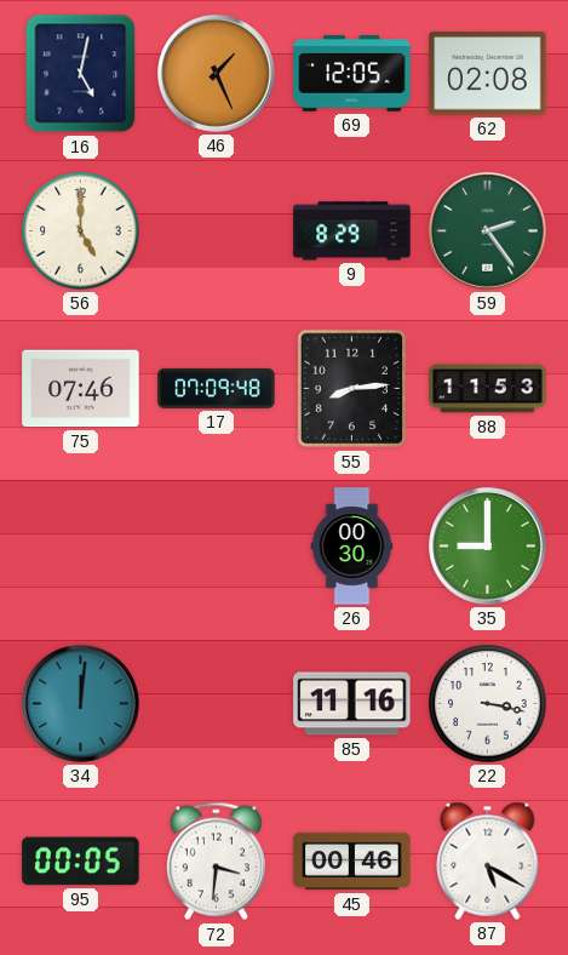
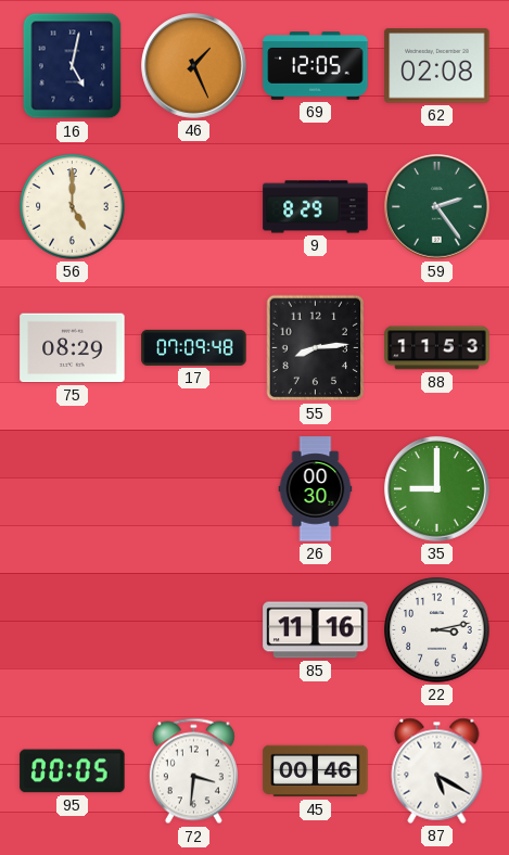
75: 07:46 -> 08:29 (73, 348)
34: 12:01 -> none (81, 704)
22: 3:17 -> 3:13 (437, 630)
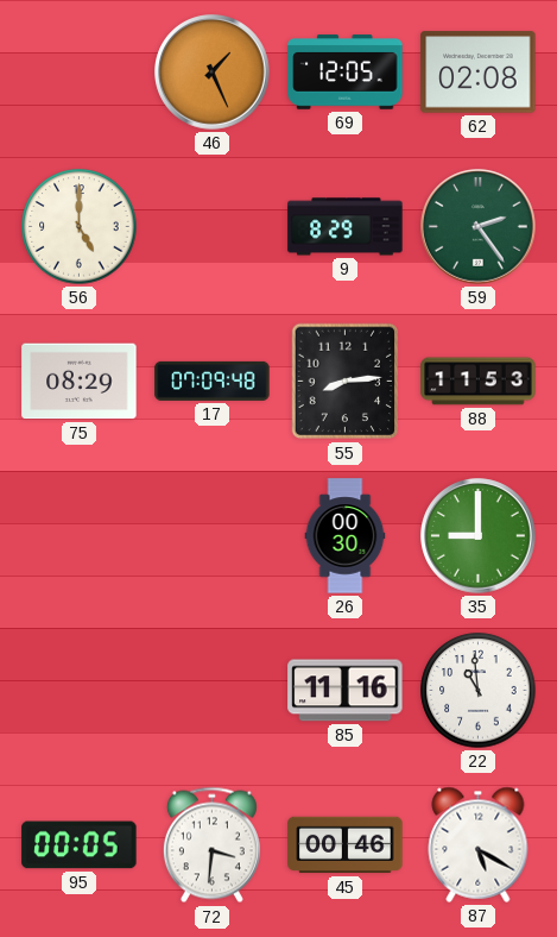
16: 5:02 -> none (73, 66)
22: 3:13 -> 10:59 (479, 691)
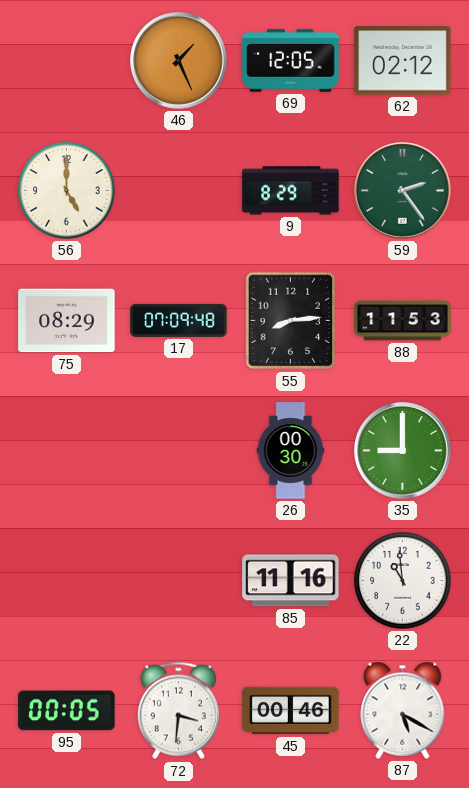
62: 02:08 -> 02:12 (403, 61)
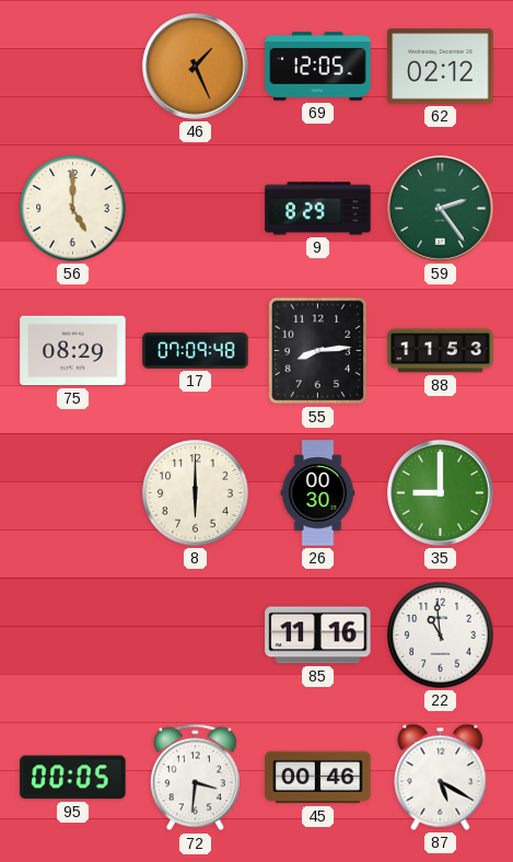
8: none -> 6:00 (196, 493)
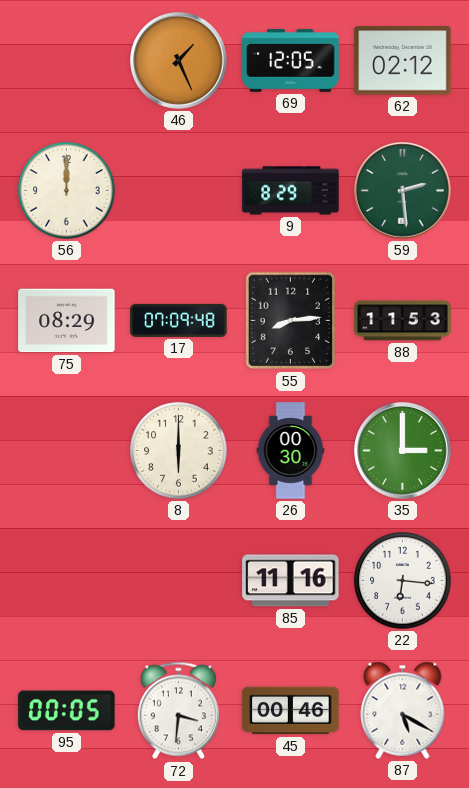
56: 5:00 -> 12:00 (67, 191)
59: 2:24 -> 2:29 (403, 191)
35: 9:00 -> 3:00 (403, 451)
22: 10:59 -> 6:16 (403, 581)
